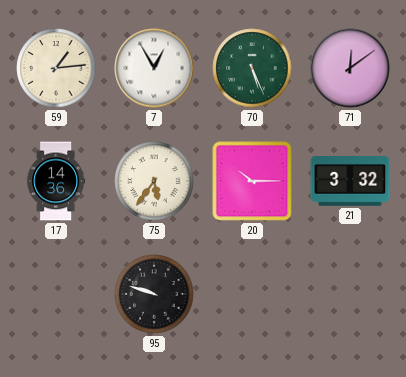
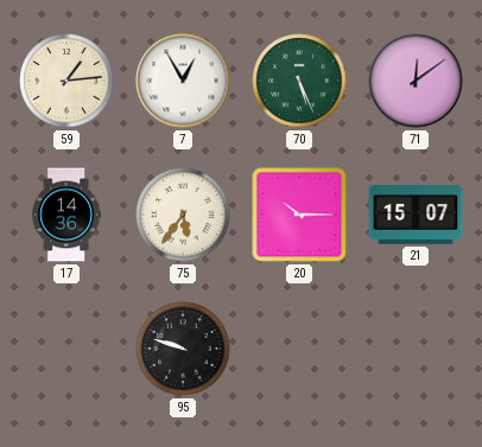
21: 3:32 -> 15:07 (416, 216)
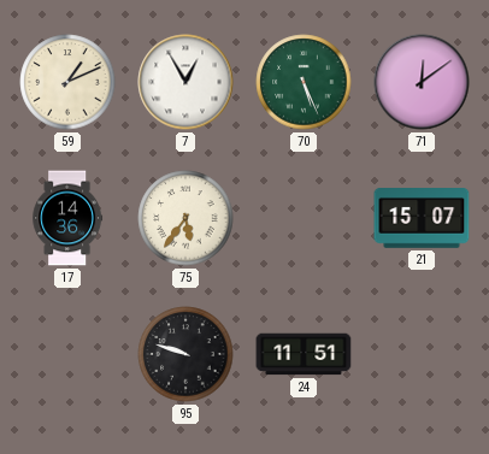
59: 1:14 -> 1:11 (67, 82)
20: 10:15 -> none (299, 215)
24: none -> 11:51 (304, 354)
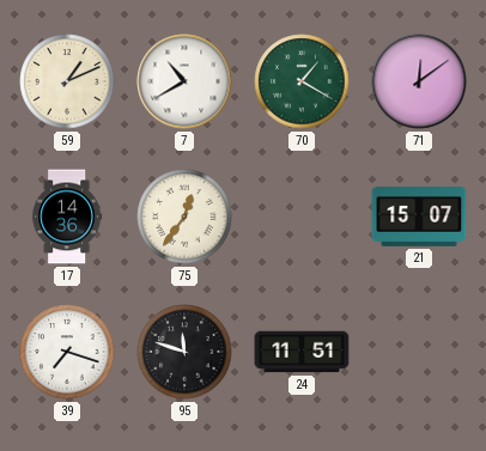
7: 12:55 -> 10:40 (184, 81)
70: 5:26 -> 1:20 (302, 81)
75: 5:36 -> 12:36 (184, 217)
39: none -> 7:18 (67, 352)
95: 9:48 -> 11:48 (184, 352)
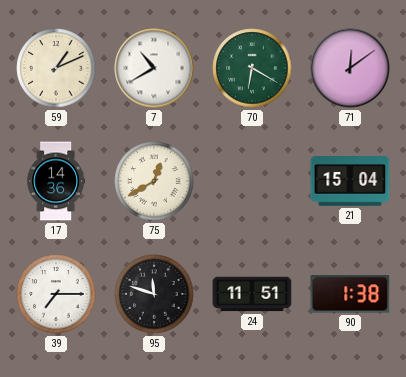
70: 1:20 -> 6:20 (252, 68)
75: 12:36 -> 12:40 (154, 181)
21: 15:07 -> 15:04 (350, 182)
39: 7:18 -> 7:15 (56, 294)
90: none -> 1:38 (350, 294)
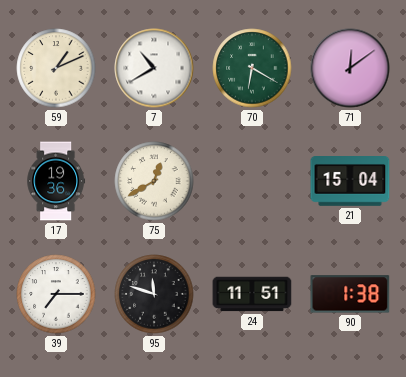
17: 14:36 -> 19:36 (56, 181)
